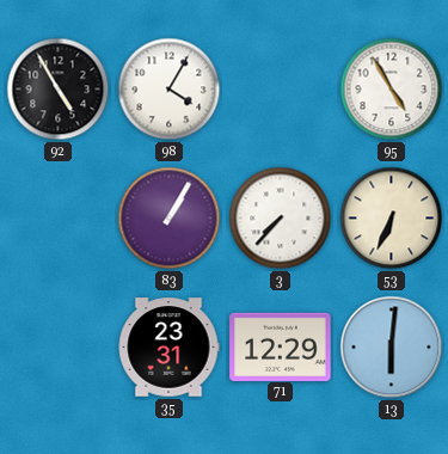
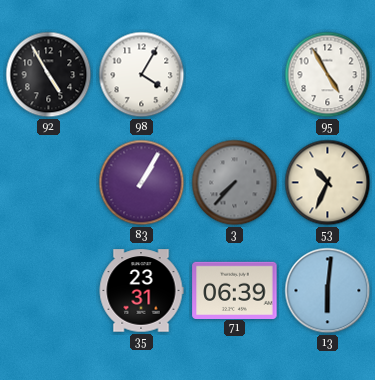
3 dial: white -> grey (235, 183)
53: 6:34 -> 10:34 (328, 183)
71: 12:29 -> 06:39 (235, 290)
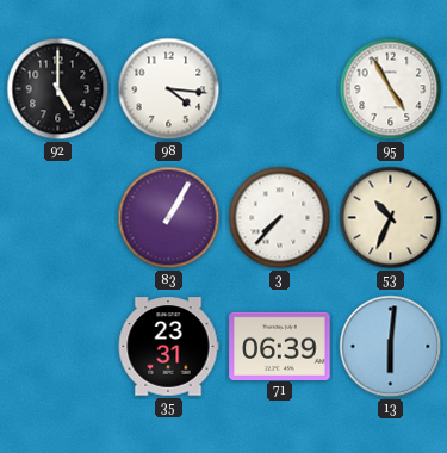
92: 4:55 -> 5:00 (58, 89)
98: 4:05 -> 4:16 (169, 89)
3 dial: grey -> white (280, 218)
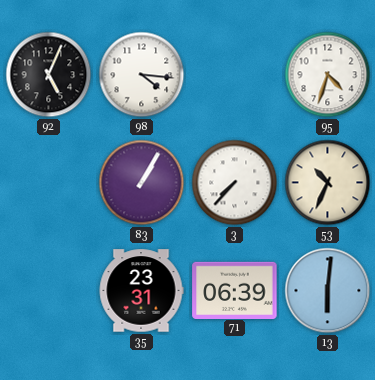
92: 5:00 -> 5:04 (49, 75)
95: 4:55 -> 4:33 (328, 75)
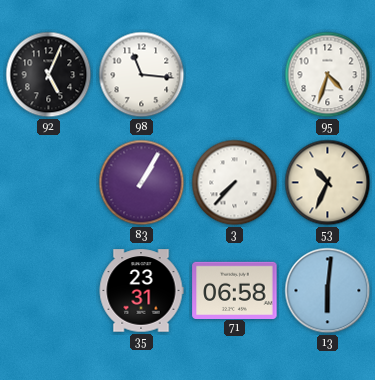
98: 4:16 -> 11:16 (142, 75)
71: 06:39 -> 06:58 (235, 290)
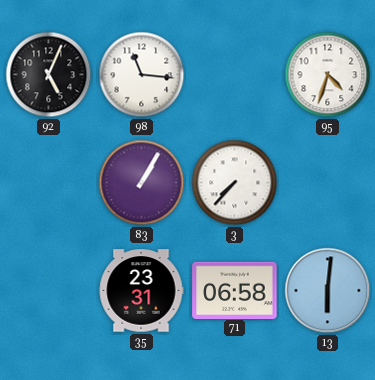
53: 10:34 -> none (328, 183)
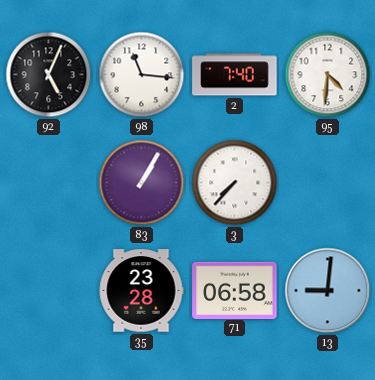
2: none -> 7:40 (235, 75)
95: 4:33 -> 4:31 (328, 75)
35: 23:31 -> 23:28 (141, 291)
13: 6:01 -> 9:01 (328, 291)
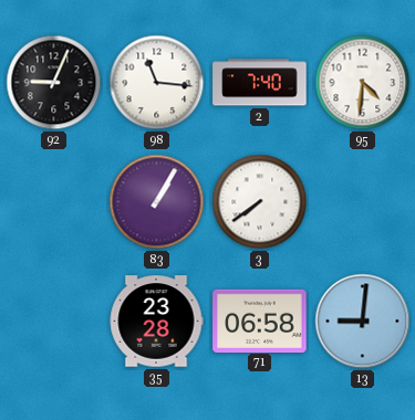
92: 5:04 -> 9:04 (54, 83)
3: 7:37 -> 7:39 (260, 202)
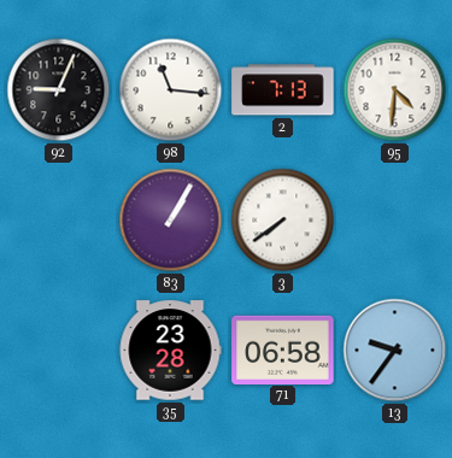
2: 7:40 -> 7:13 (283, 90)
13: 9:01 -> 9:36 (395, 351)
